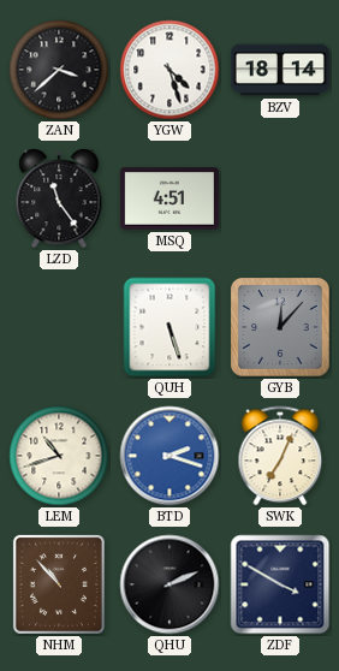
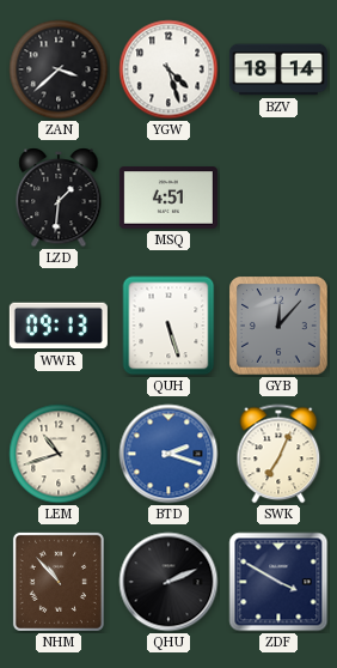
LZD: 11:24 -> 1:31 (59, 198)
WWR: none -> 09:13 (59, 326)
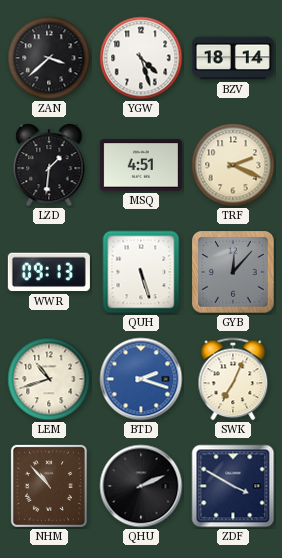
TRF: none -> 2:19 (233, 165)
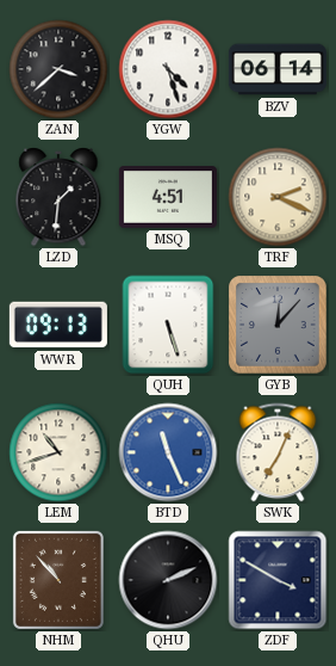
BZV: 18:14 -> 06:14 (278, 69)
BTD: 2:18 -> 11:26 (168, 452)
